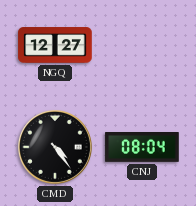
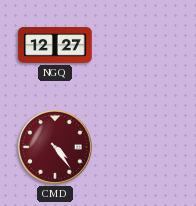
CMD dial: black -> burgundy (55, 147)
CNJ: 08:04 -> none (142, 148)
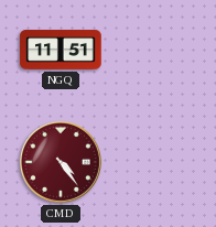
NGQ: 12:27 -> 11:51 (61, 50)
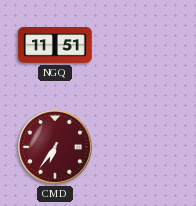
CMD: 4:24 -> 6:36 (55, 147)
